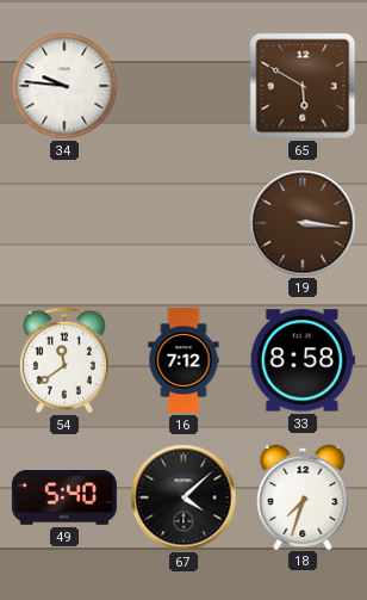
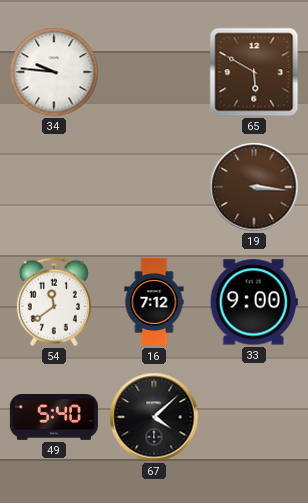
33: 8:58 -> 9:00 (254, 302)
18: 7:33 -> none (303, 496)
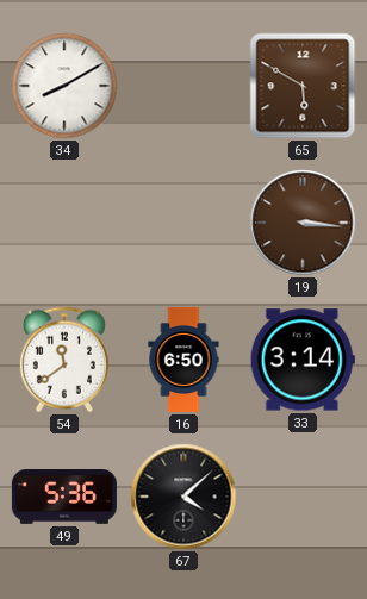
34: 9:46 -> 8:10 (64, 86)
16: 7:12 -> 6:50 (183, 360)
33: 9:00 -> 3:14 (303, 360)
49: 5:40 -> 5:36 (64, 498)
